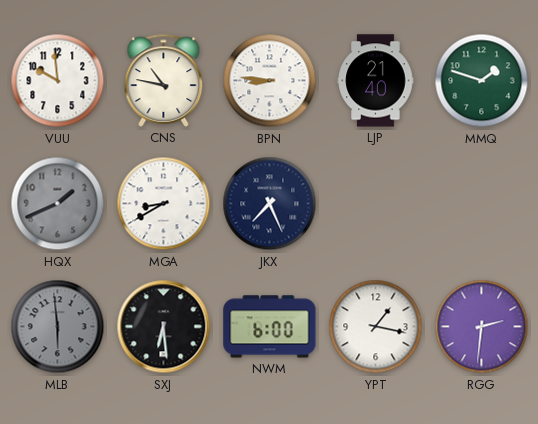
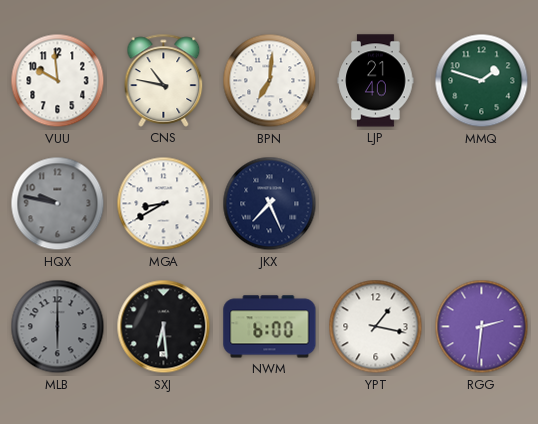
BPN: 8:46 -> 7:01 (270, 81)
HQX: 1:41 -> 9:47 (58, 204)
MLB: 5:59 -> 6:00 (58, 327)
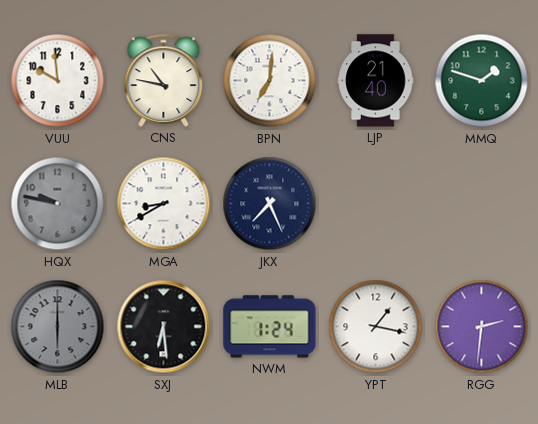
NWM: 6:00 -> 1:24 (270, 327)
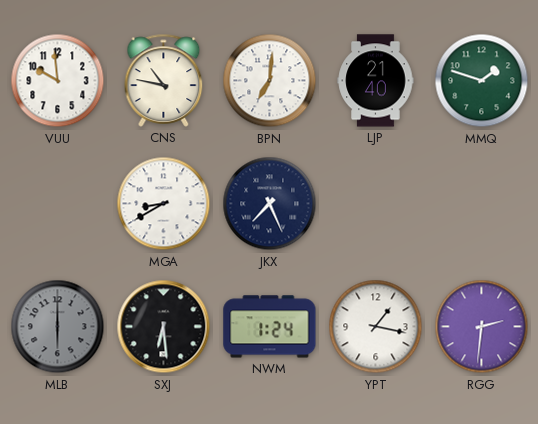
HQX: 9:47 -> none (58, 204)
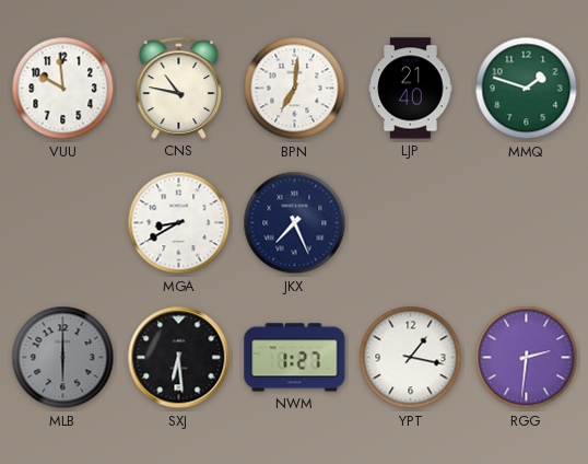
NWM: 1:24 -> 1:27 (295, 358)
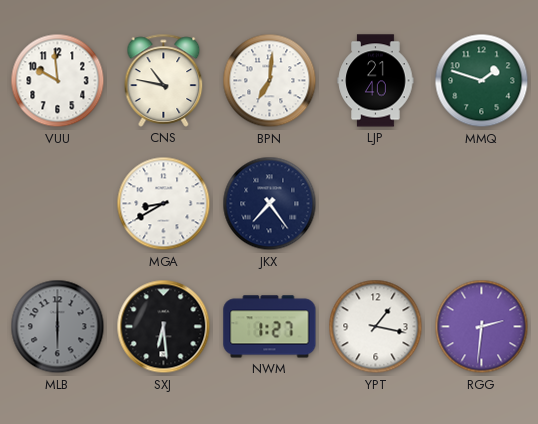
JKX: 7:26 -> 7:24 (270, 204)
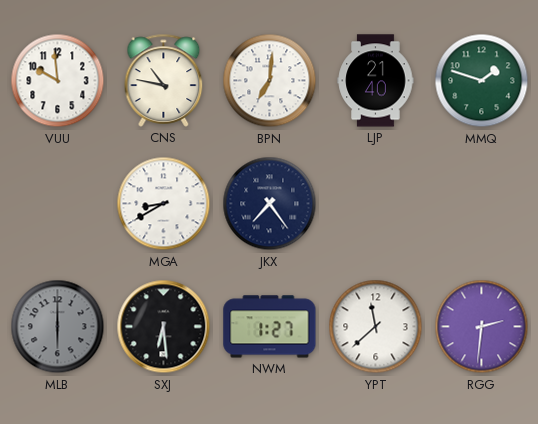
YPT: 1:17 -> 11:38 (376, 327)
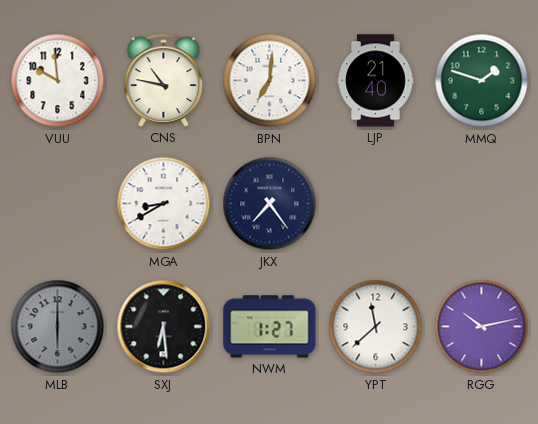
RGG: 2:31 -> 10:13 (482, 327)
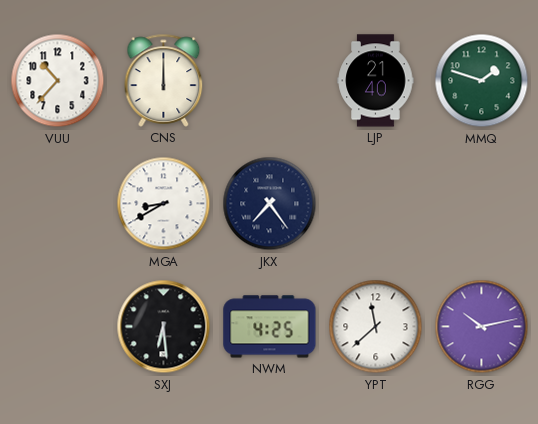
VUU: 9:59 -> 10:37 (58, 81)
CNS: 10:47 -> 12:00 (164, 80)
BPN: 7:01 -> none (270, 81)
MLB: 6:00 -> none (58, 327)
NWM: 1:27 -> 4:25 (270, 327)
